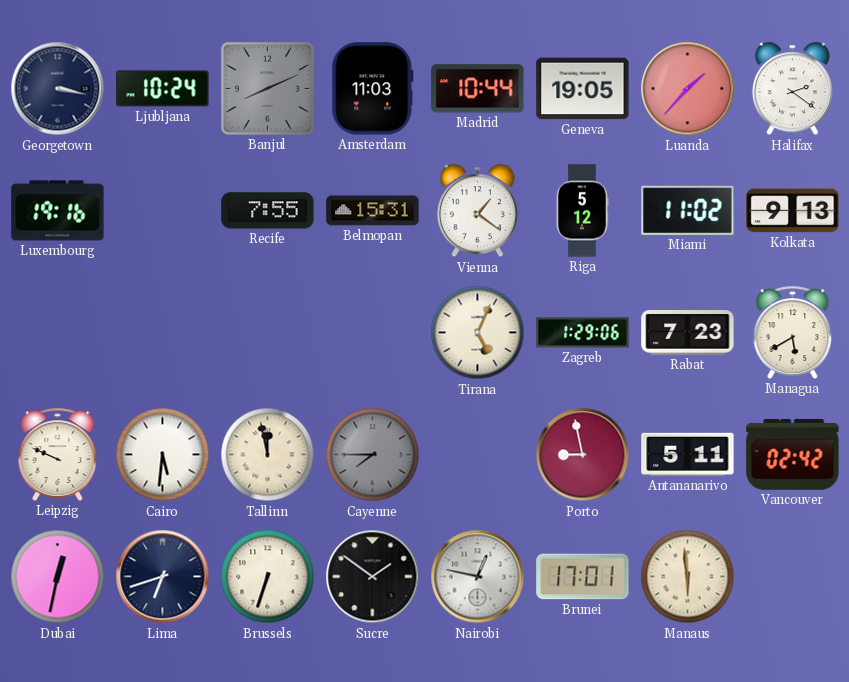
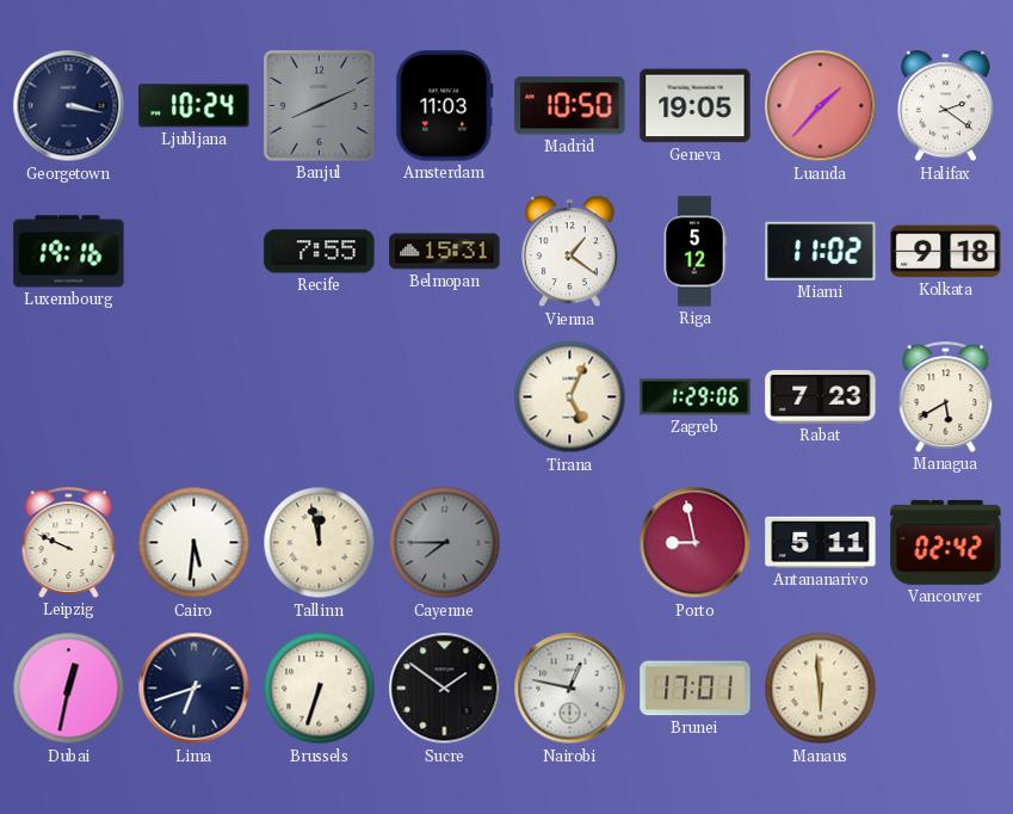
Madrid: 10:44 -> 10:50 (570, 106)
Kolkata: 9:13 -> 9:18 (946, 252)
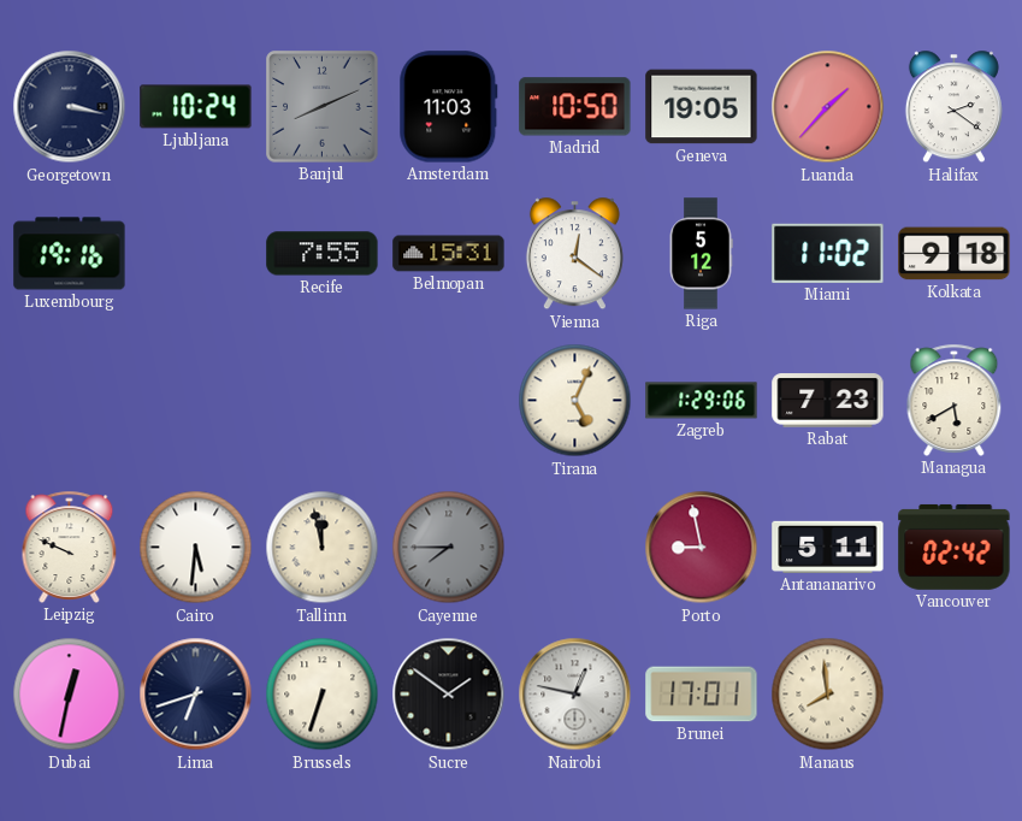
Vienna: 1:21 -> 12:21 (574, 254)
Manaus: 5:59 -> 7:59 (828, 695)
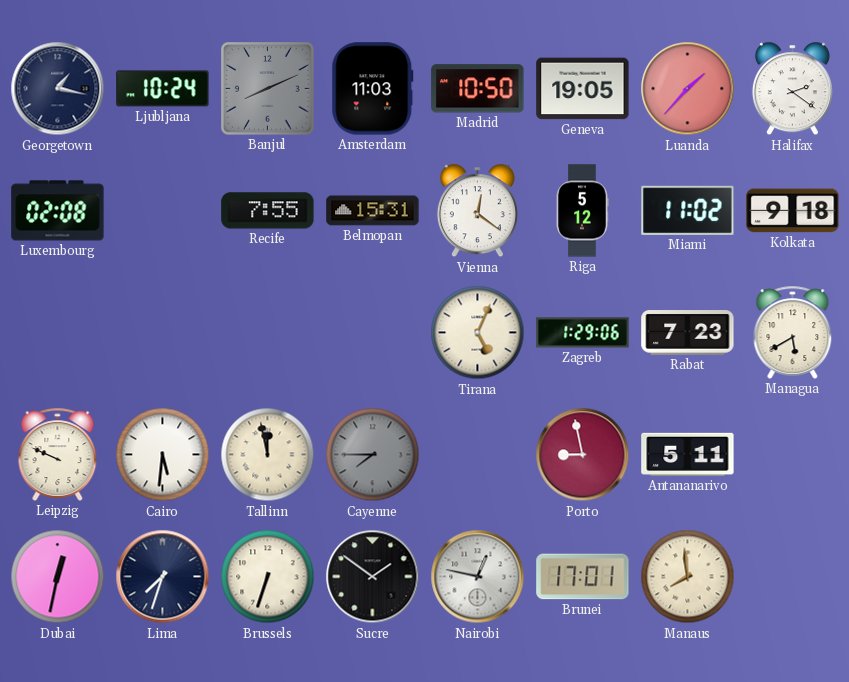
Georgetown: 3:17 -> 1:17 (58, 89)
Luxembourg: 19:16 -> 02:08 (58, 211)
Vancouver: 02:42 -> none (955, 547)
Lima: 6:42 -> 7:33 (163, 577)
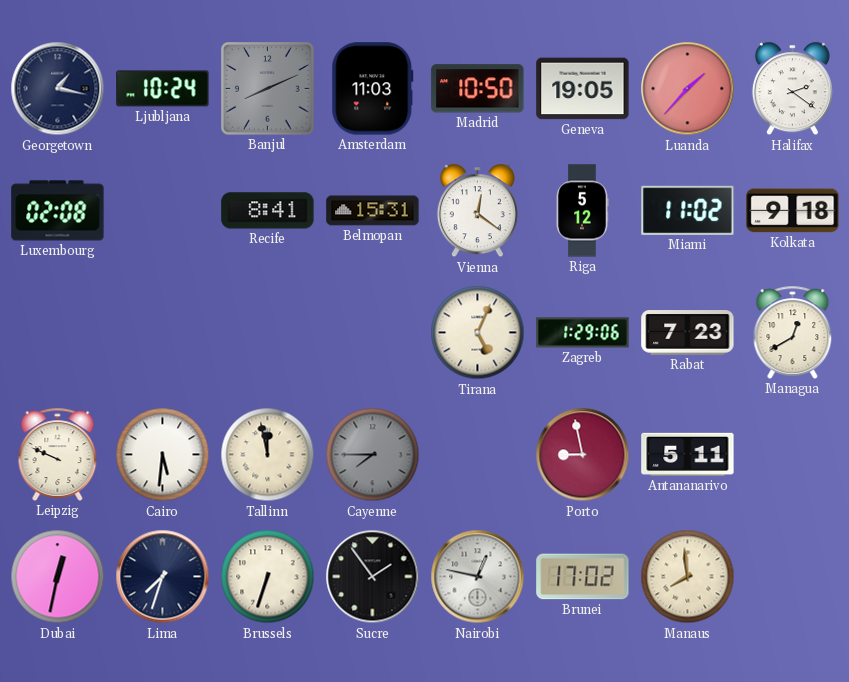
Recife: 7:55 -> 8:41 (268, 211)
Managua: 5:40 -> 12:40 (793, 332)
Sucre: 1:51 -> 1:54 (373, 577)
Brunei: 17:01 -> 17:02 (583, 577)
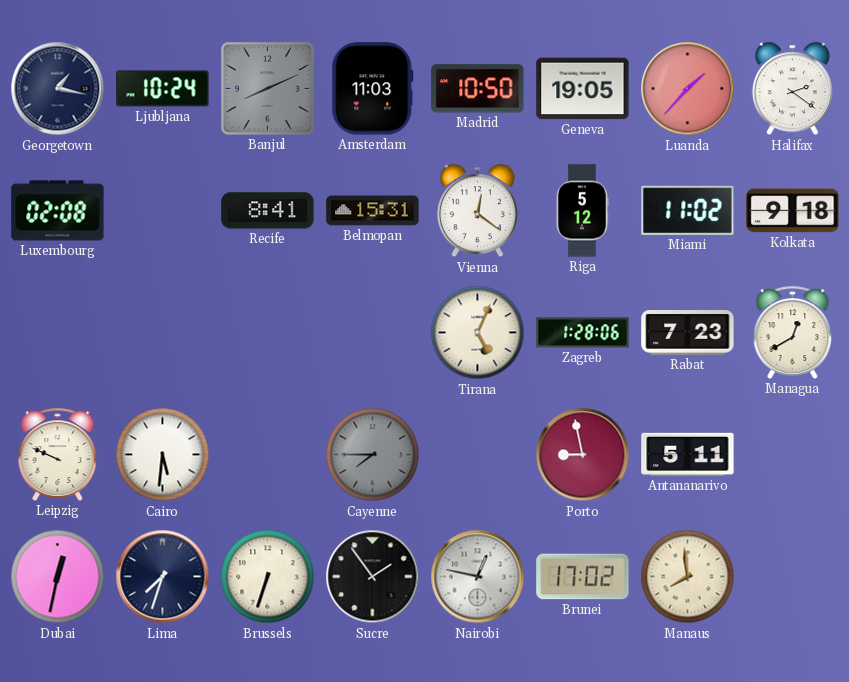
Zagreb: 1:29 -> 1:28 (583, 333)
Tallinn: 11:58 -> none (268, 455)
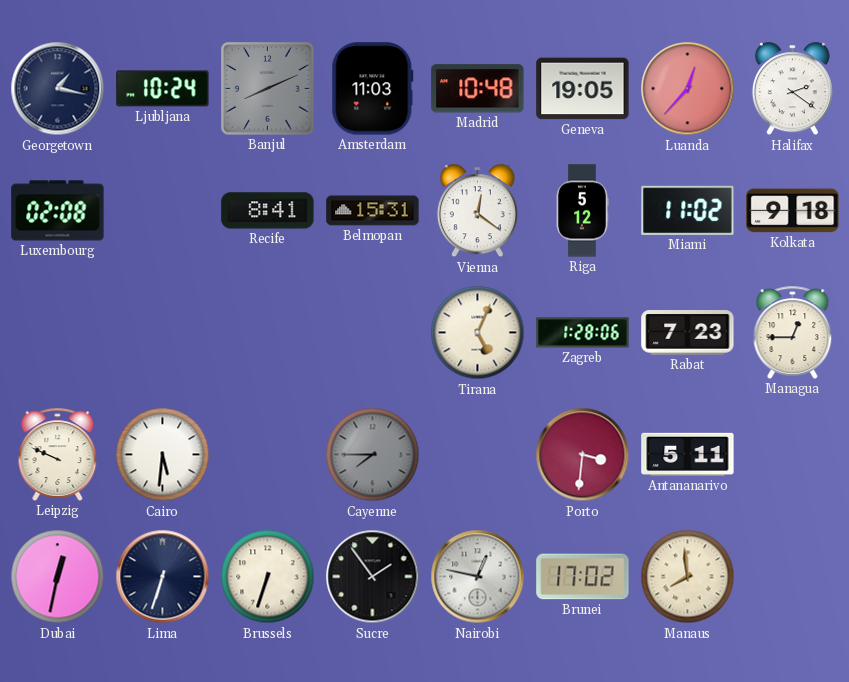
Madrid: 10:50 -> 10:48 (478, 89)
Luanda: 1:37 -> 12:37 (688, 89)
Managua: 12:40 -> 12:45 (793, 332)
Porto: 8:58 -> 3:31 (583, 455)
Lima: 7:33 -> 6:33 (163, 577)
